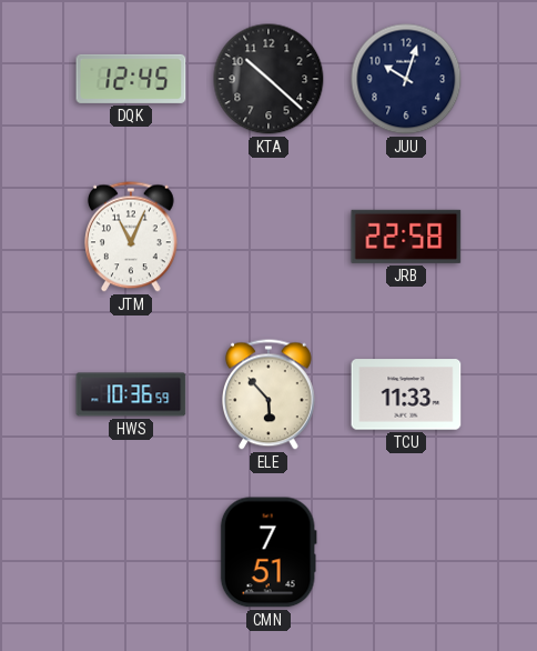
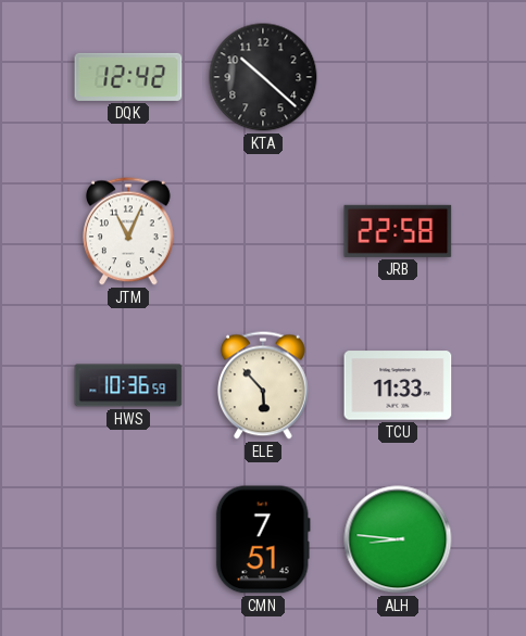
DQK: 12:45 -> 12:42 (128, 77)
JUU: 10:03 -> none (406, 79)
ALH: none -> 8:46 (398, 539)
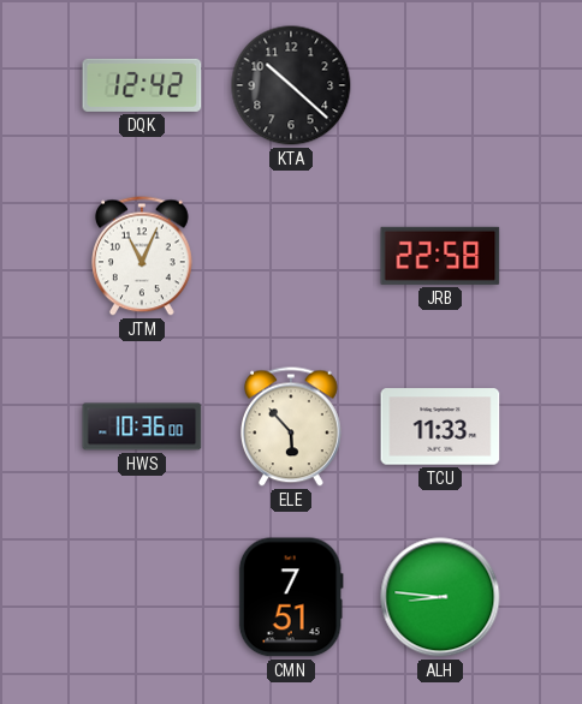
HWS: 10:36:59 -> 10:36:00 (142, 426)
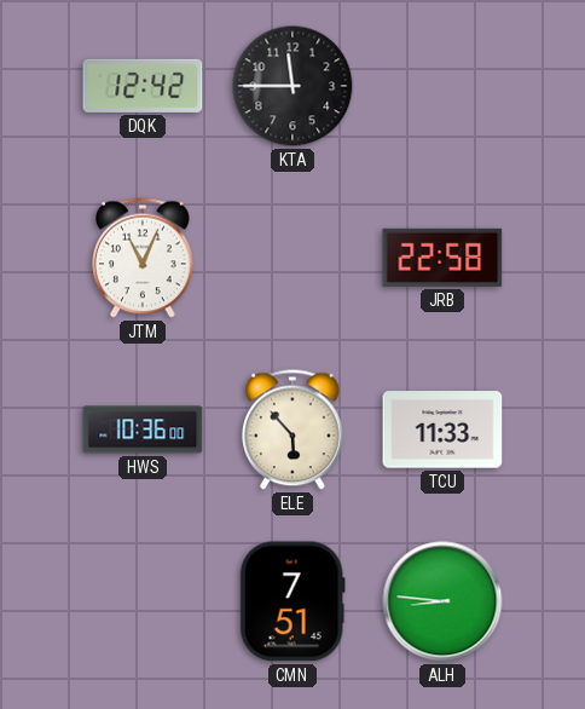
KTA: 10:22 -> 11:45 (292, 86)
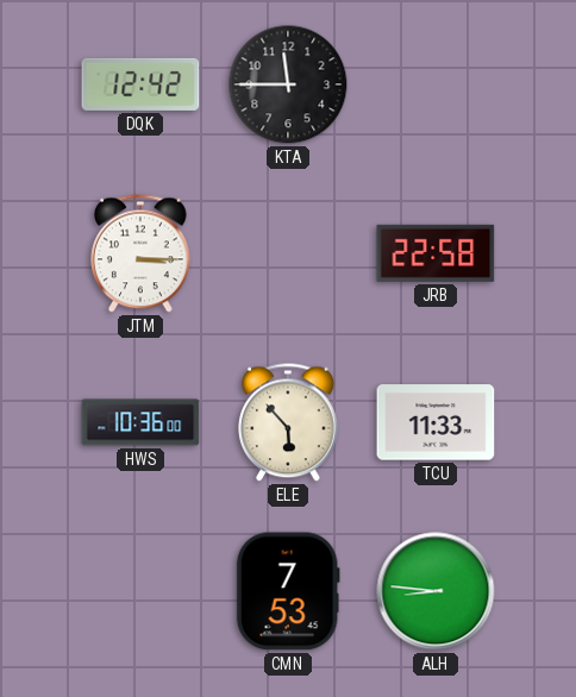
JTM: 11:04 -> 3:15 (142, 253)
CMN: 7:51 -> 7:53 (288, 591)
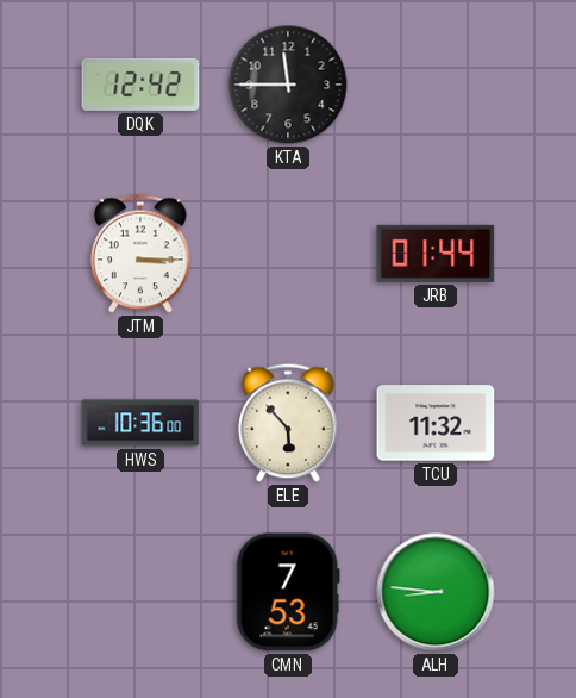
JRB: 22:58 -> 01:44 (436, 254)
TCU: 11:33 -> 11:32 (436, 423)
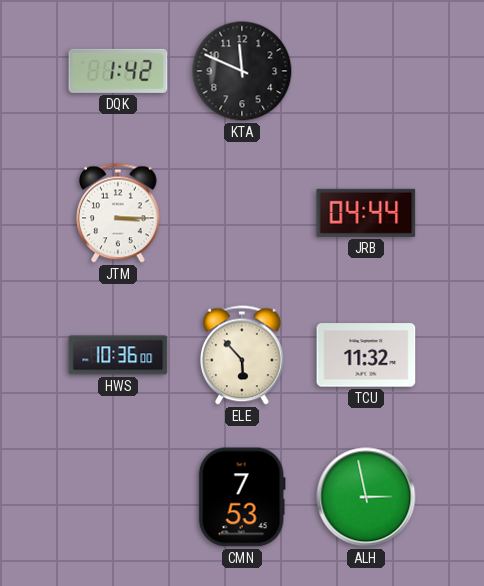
DQK: 12:42 -> 1:42 (118, 71)
KTA: 11:45 -> 11:49 (242, 71)
JRB: 01:44 -> 04:44 (366, 213)
ALH: 8:46 -> 2:58 (366, 497)
